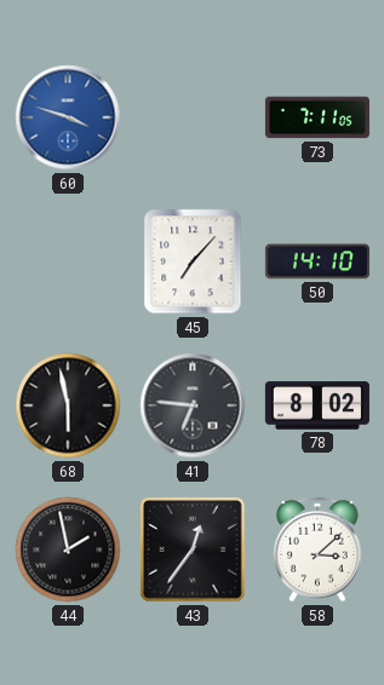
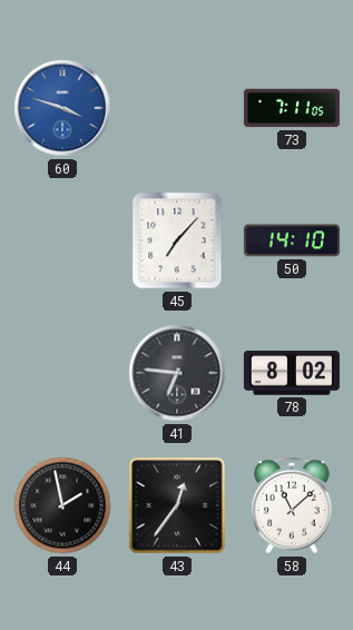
68: 5:58 -> none (68, 405)
58: 3:08 -> 11:08 (292, 505)
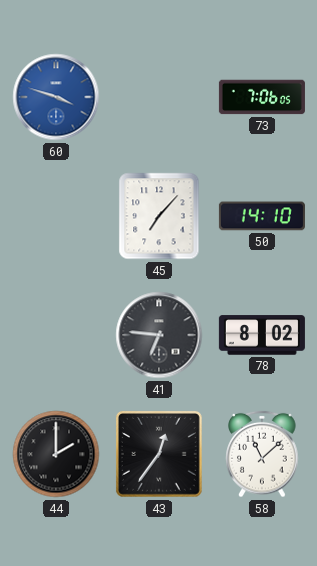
73: 7:11 -> 7:06 (262, 97)
44: 1:58 -> 2:00 (56, 454)
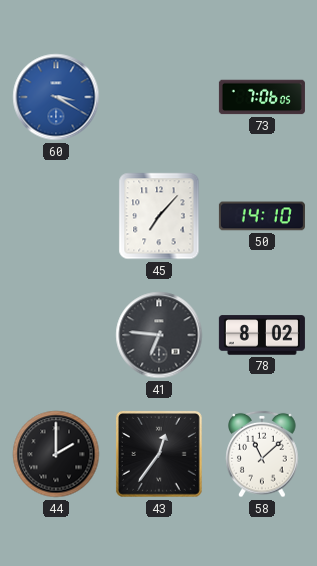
60: 3:48 -> 3:20 (56, 97)
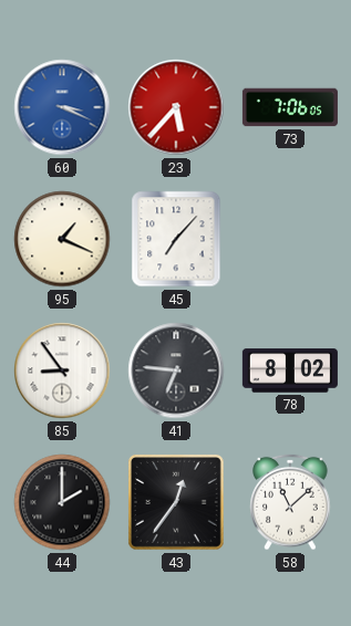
60: 3:20 -> 3:19 (62, 107)
23: none -> 5:37 (176, 107)
95: none -> 1:19 (62, 239)
50: 14:10 -> none (262, 216)
85: none -> 8:54 (62, 371)
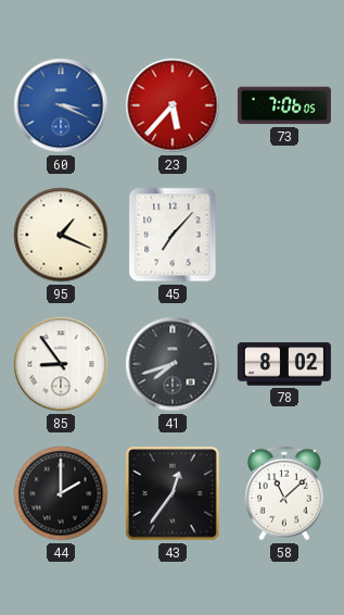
41: 6:46 -> 7:42 (173, 364)
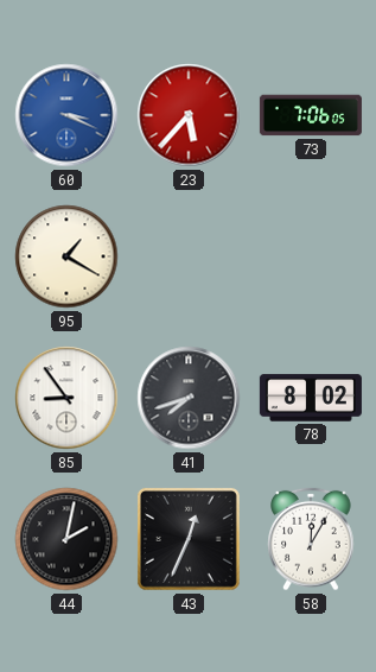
95: 1:19 -> 1:20 (66, 256)
45: 7:07 -> none (173, 235)
44: 2:00 -> 2:02 (66, 539)
43: 12:36 -> 12:34 (189, 539)
58: 11:08 -> 12:05 (311, 539)
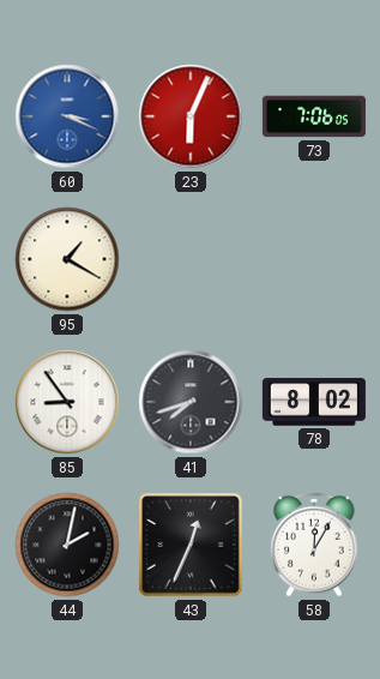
23: 5:37 -> 6:04 (191, 116)
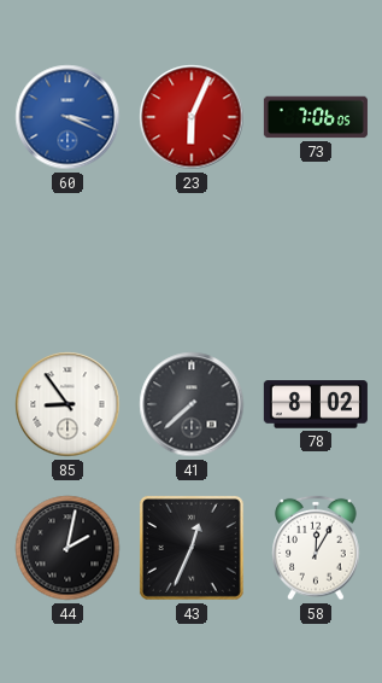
95: 1:20 -> none (67, 259)
41: 7:42 -> 7:38 (192, 404)
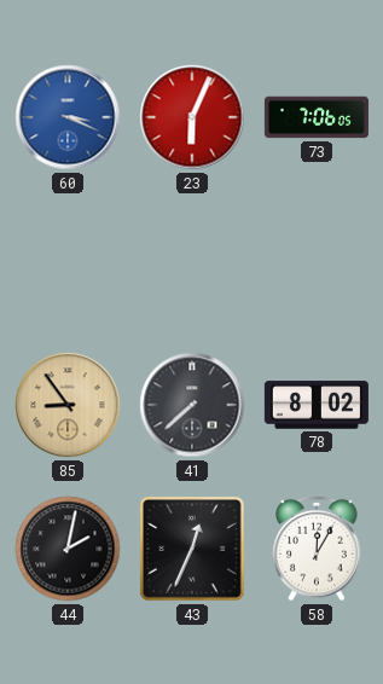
85 dial: white -> champagne (68, 405)
